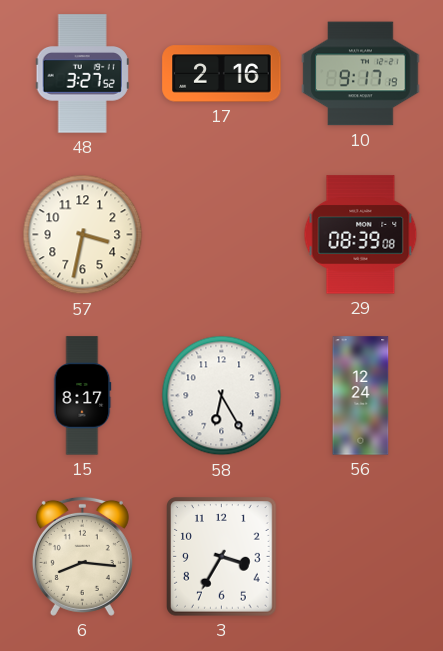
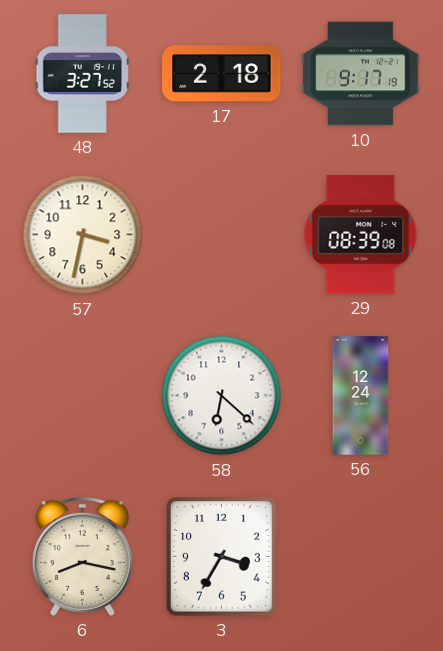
17: 2:16 -> 2:18 (222, 74)
15: 8:17 -> none (82, 396)
58: 6:25 -> 6:22 (222, 396)
6: 8:16 -> 8:17 (82, 556)
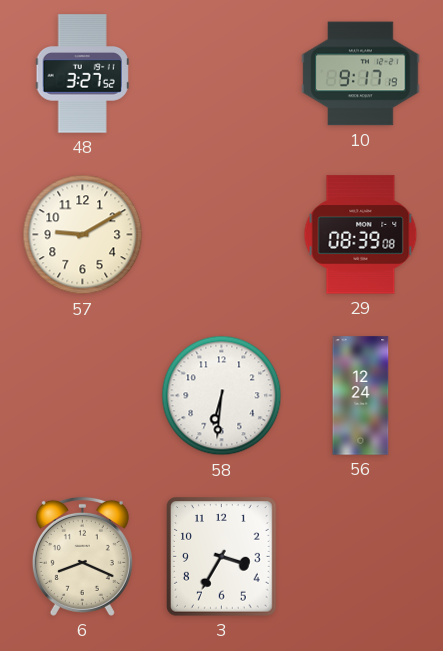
17: 2:18 -> none (222, 74)
57: 3:32 -> 9:10 (83, 235)
58: 6:22 -> 6:31 (222, 396)
6: 8:17 -> 8:19 (82, 556)
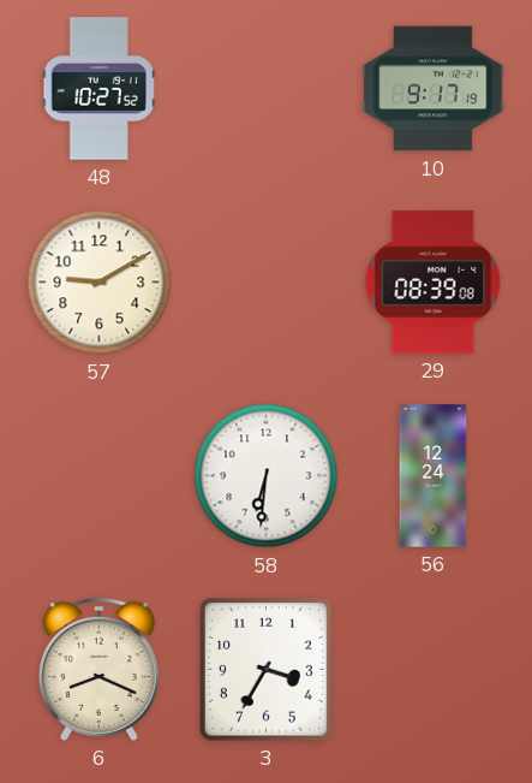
48: 3:27 -> 10:27 (98, 89)
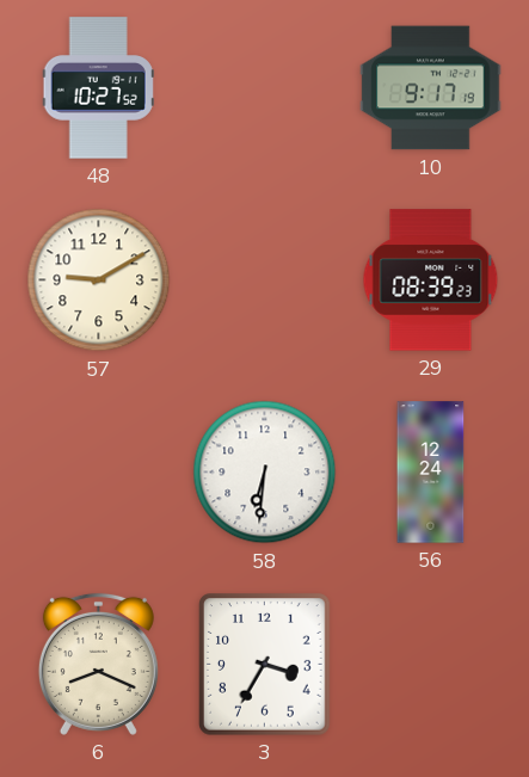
29: 08:39:08 -> 08:39:23 (431, 280)
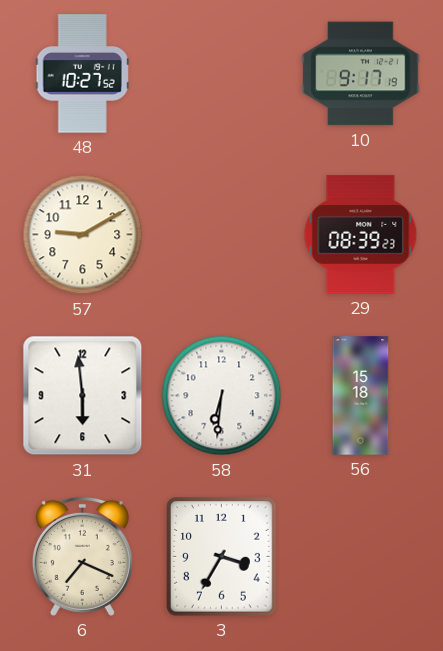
31: none -> 5:59 (83, 396)
56: 12:24 -> 15:18 (361, 396)
6: 8:19 -> 7:19 (82, 556)
